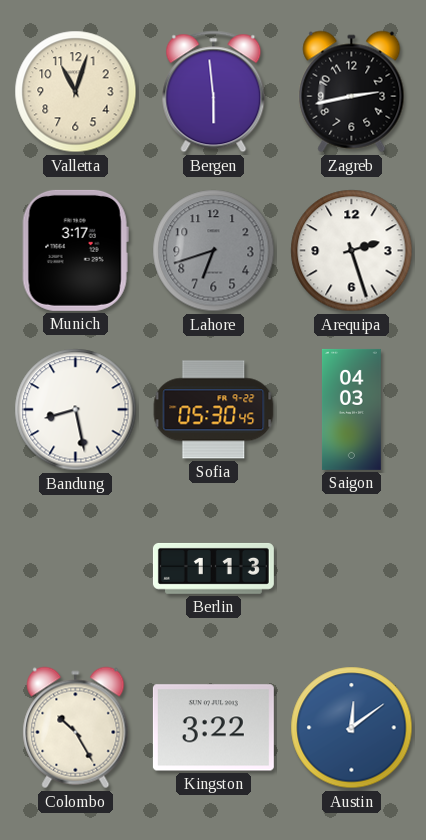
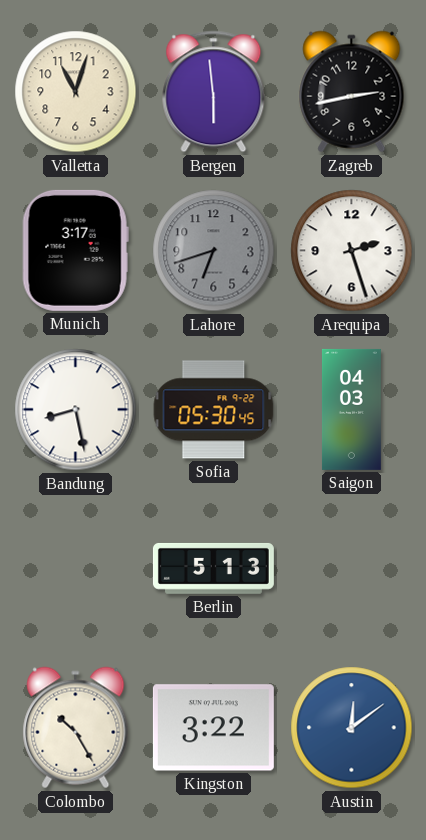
Berlin: 1:13 -> 5:13 (213, 568)
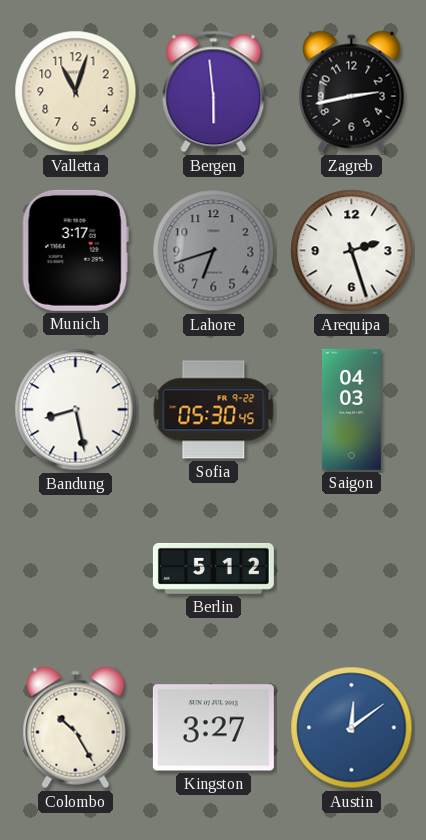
Berlin: 5:13 -> 5:12 (213, 568)
Kingston: 3:22 -> 3:27 (213, 728)
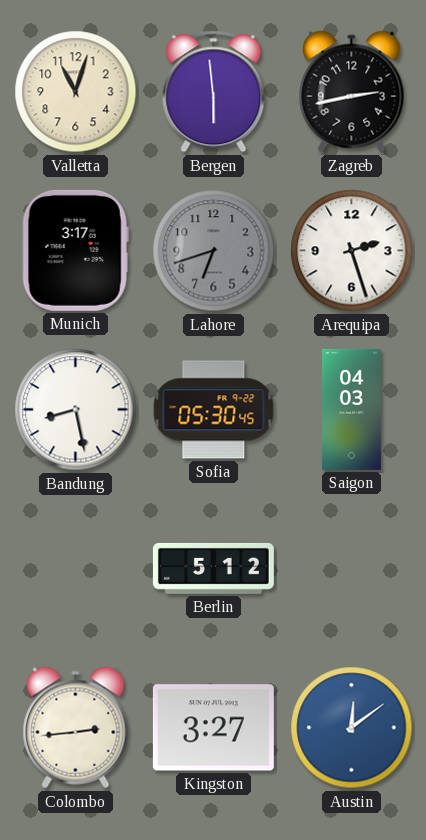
Colombo: 10:25 -> 2:44 (76, 728)
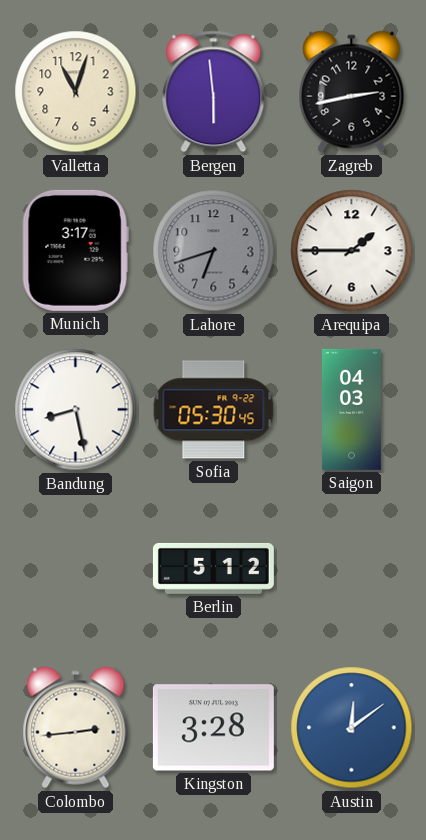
Arequipa: 2:27 -> 1:45 (352, 251)
Kingston: 3:27 -> 3:28 (213, 728)
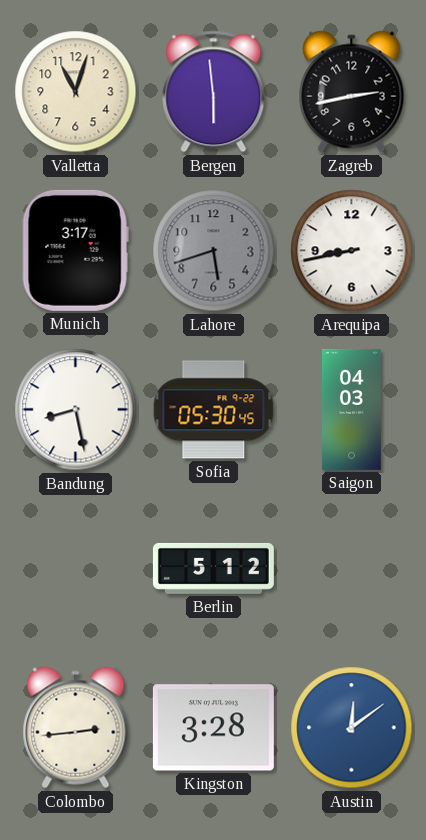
Lahore: 6:42 -> 5:42 (214, 251)
Arequipa: 1:45 -> 8:43 (352, 251)
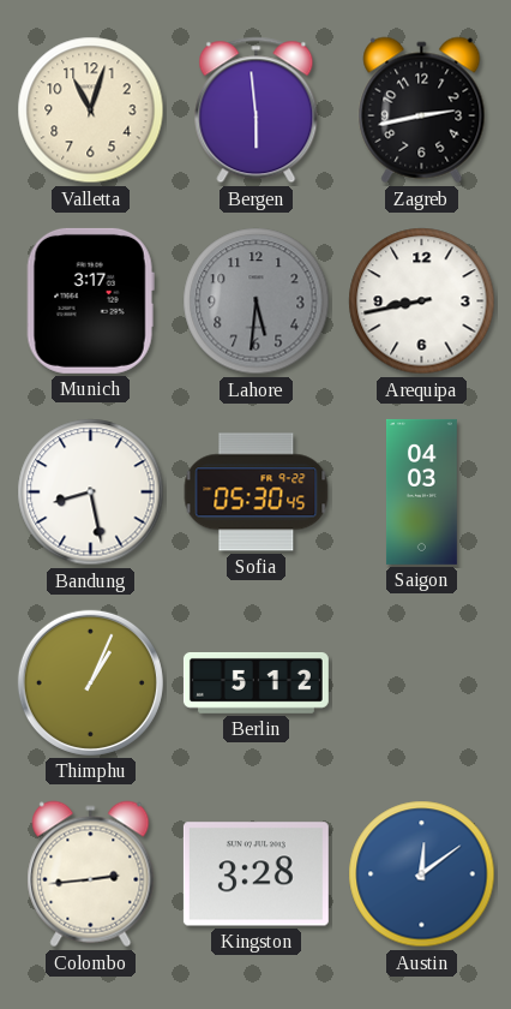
Lahore: 5:42 -> 5:31 (257, 301)
Thimphu: none -> 1:04 (90, 682)
